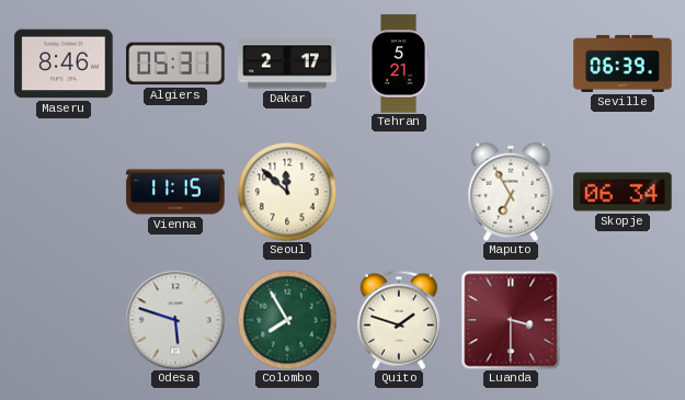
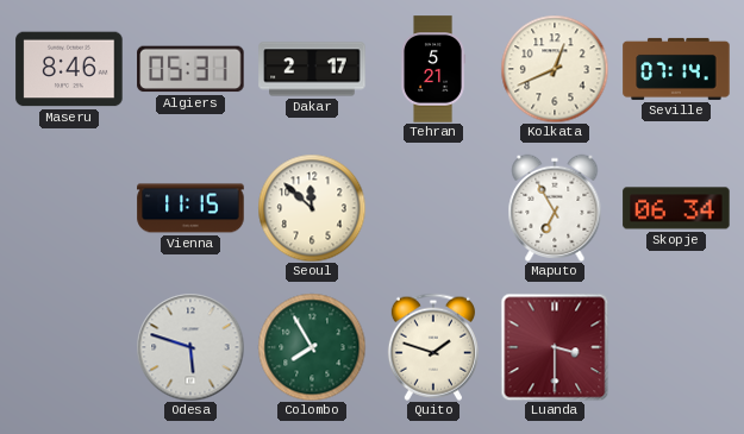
Kolkata: none -> 12:41 (555, 69)
Seville: 06:39 -> 07:14 (676, 69)
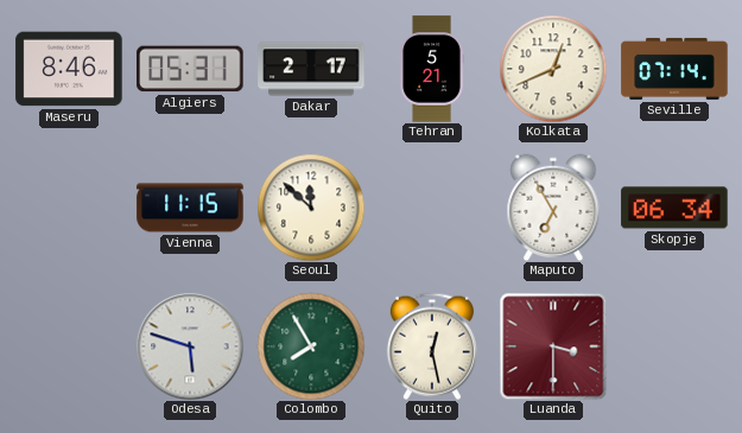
Quito: 1:48 -> 12:28 (432, 346)
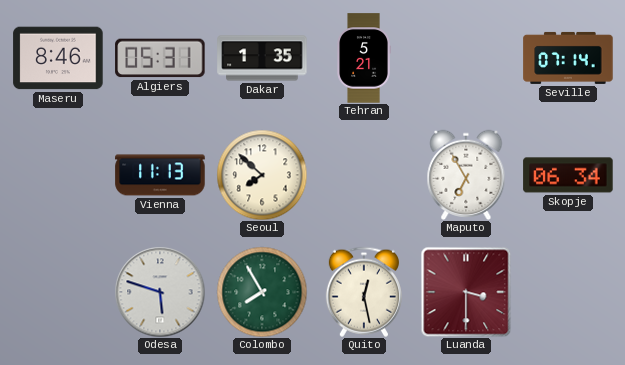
Dakar: 2:17 -> 1:35 (262, 58)
Kolkata: 12:41 -> none (553, 69)
Vienna: 11:15 -> 11:13 (160, 175)
Seoul: 11:52 -> 7:52 (262, 175)
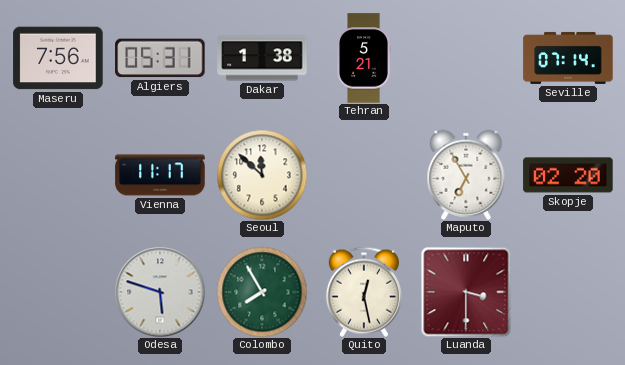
Maseru: 8:46 -> 7:56 (58, 58)
Dakar: 1:35 -> 1:38 (262, 58)
Vienna: 11:13 -> 11:17 (160, 175)
Seoul: 7:52 -> 11:52 (262, 175)
Skopje: 06:34 -> 02:20 (568, 175)
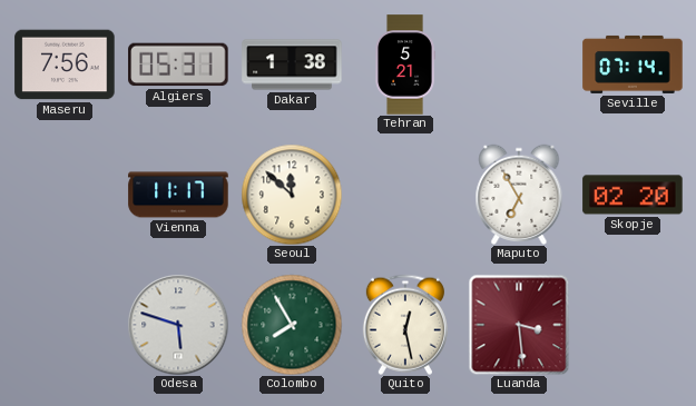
Luanda: 3:30 -> 3:29 (519, 325)
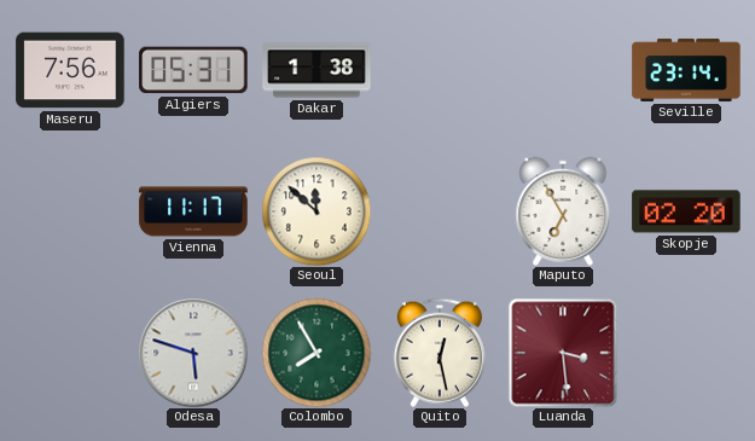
Tehran: 5:21 -> none (405, 65)
Seville: 07:14 -> 23:14 (686, 70)
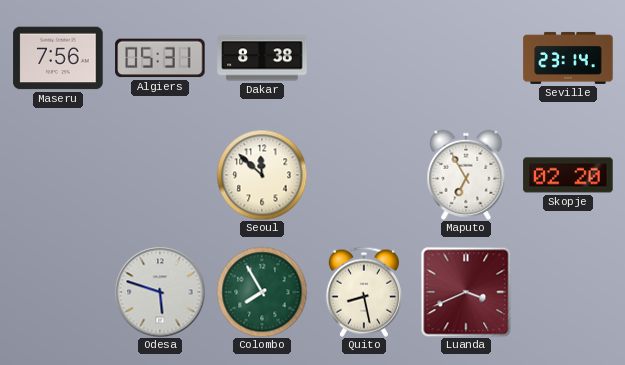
Dakar: 1:38 -> 8:38 (262, 58)
Vienna: 11:17 -> none (193, 211)
Quito: 12:28 -> 8:28 (364, 292)
Luanda: 3:29 -> 3:41 (466, 292)
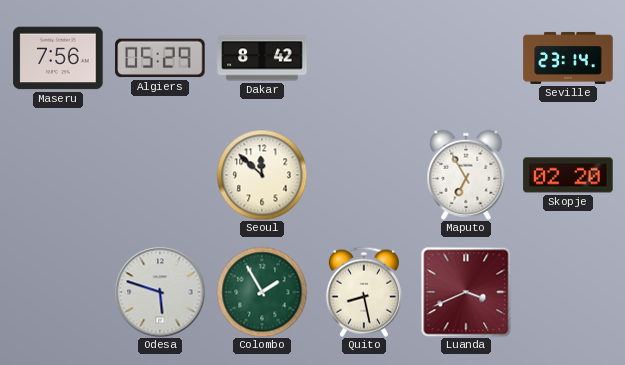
Algiers: 05:31 -> 05:29 (160, 58)
Dakar: 8:38 -> 8:42 (262, 58)
Colombo: 7:55 -> 1:55 (262, 292)
